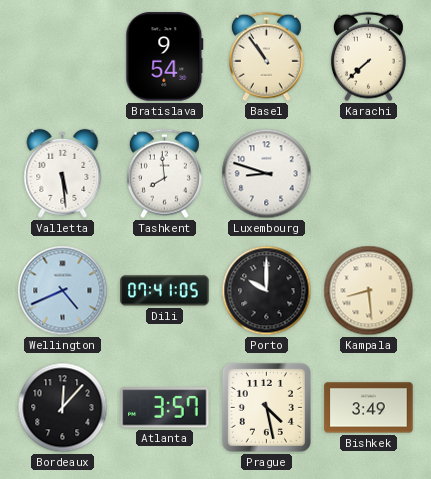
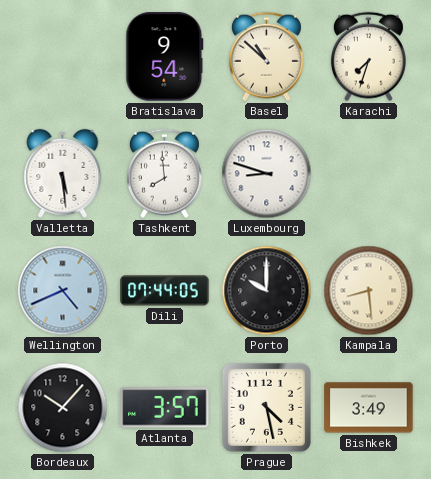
Basel: 10:54 -> 10:52 (266, 57)
Karachi: 7:38 -> 7:33 (368, 57)
Dili: 07:41 -> 07:44 (165, 291)
Bordeaux: 12:07 -> 10:07 (63, 408)
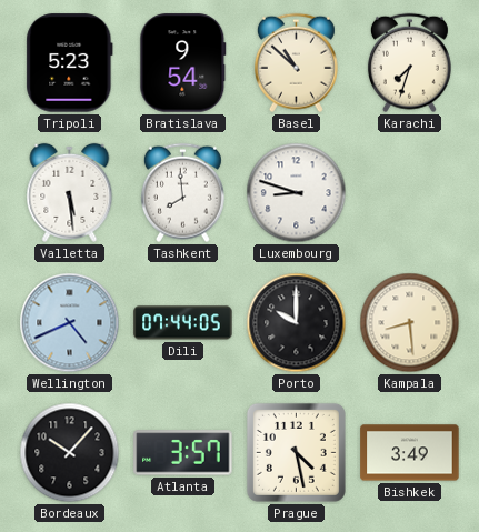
Tripoli: none -> 5:23 (70, 63)
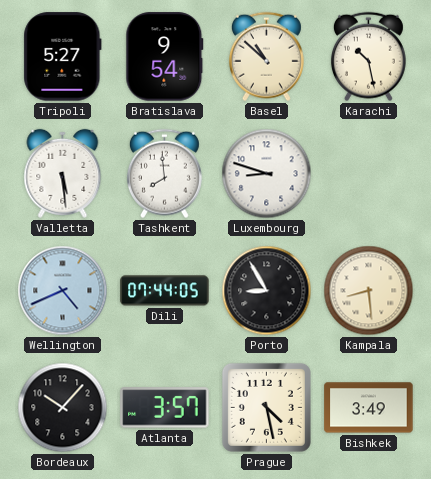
Tripoli: 5:23 -> 5:27 (63, 57)
Karachi: 7:33 -> 10:28 (368, 57)
Porto: 10:00 -> 8:55 (267, 291)
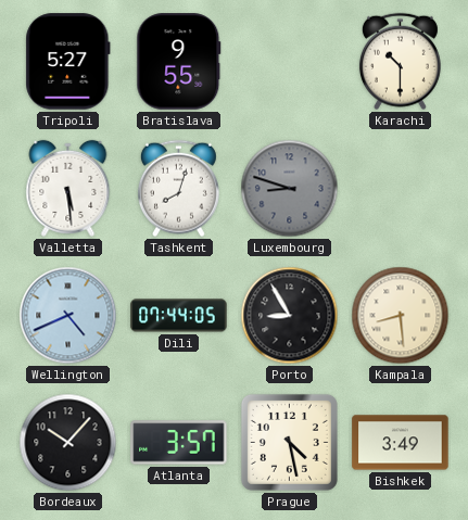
Bratislava: 9:54 -> 9:55 (179, 62)
Basel: 10:52 -> none (266, 57)
Karachi: 10:28 -> 10:30 (400, 62)
Tashkent: 7:59 -> 8:03 (178, 189)
Luxembourg dial: white -> grey (290, 189)
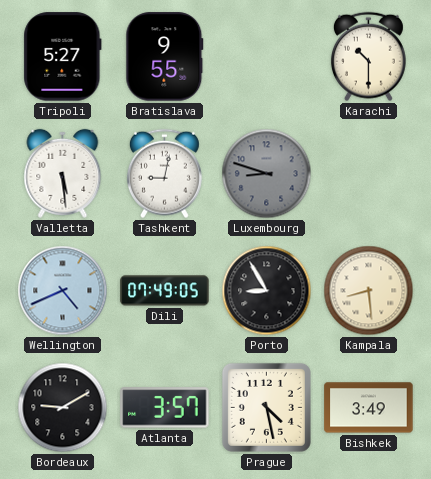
Tashkent: 8:03 -> 9:02 (164, 174)
Dili: 07:44 -> 07:49 (165, 291)
Bordeaux: 10:07 -> 9:10 (63, 408)
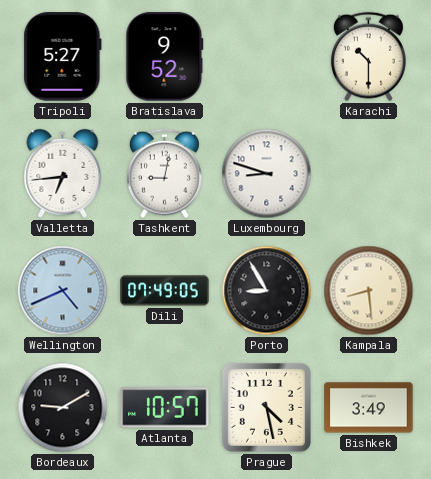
Bratislava: 9:55 -> 9:52 (165, 57)
Valletta: 5:29 -> 6:44 (63, 173)
Luxembourg dial: grey -> white (267, 174)
Atlanta: 3:57 -> 10:57 (165, 408)
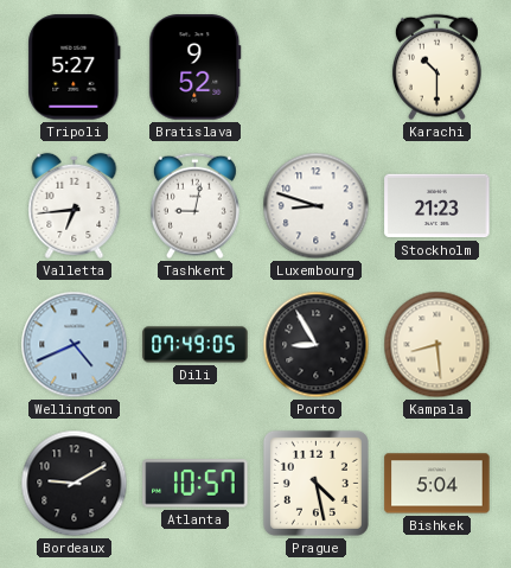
Stockholm: none -> 21:23 (437, 206)
Bishkek: 3:49 -> 5:04 (437, 484)
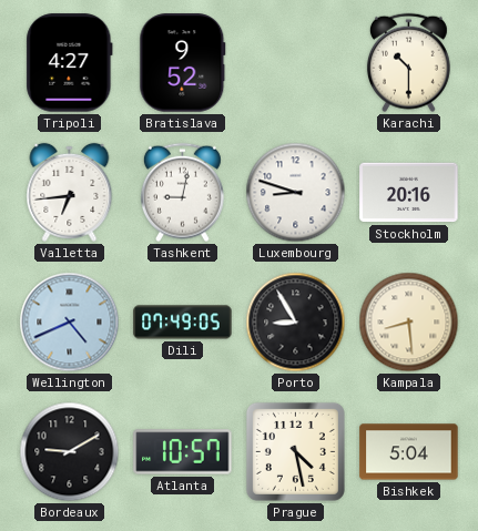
Tripoli: 5:27 -> 4:27 (70, 63)
Stockholm: 21:23 -> 20:16 (409, 193)
